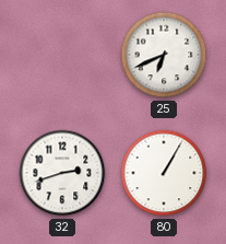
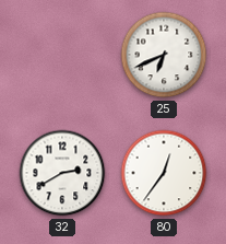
32: 2:42 -> 2:40 (62, 173)
80: 1:05 -> 12:36 (164, 173)
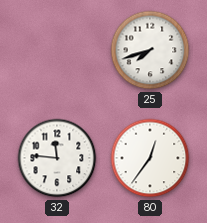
25: 6:41 -> 7:42 (150, 50)
32: 2:40 -> 11:46 (57, 158)
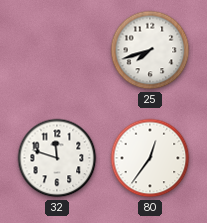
32: 11:46 -> 11:48 (57, 158)
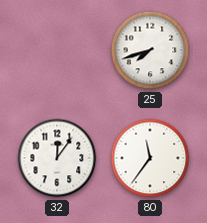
32: 11:48 -> 12:06 (57, 158)
80: 12:36 -> 11:36 (150, 158)
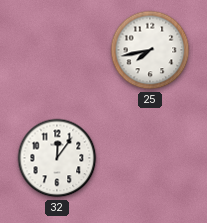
25: 7:42 -> 7:43 (150, 50)
80: 11:36 -> none (150, 158)
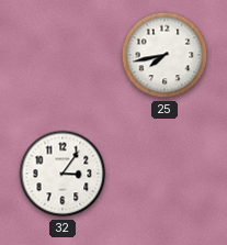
32: 12:06 -> 3:06 (63, 174)
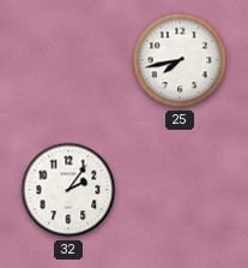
32: 3:06 -> 2:06 (68, 190)
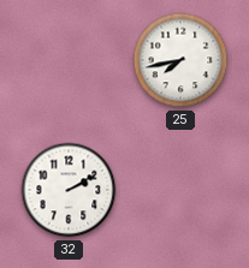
32: 2:06 -> 2:10 (69, 190)
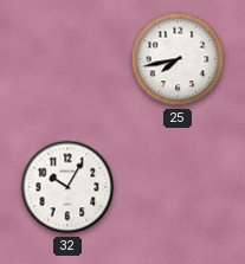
32: 2:10 -> 10:05 (67, 187)
